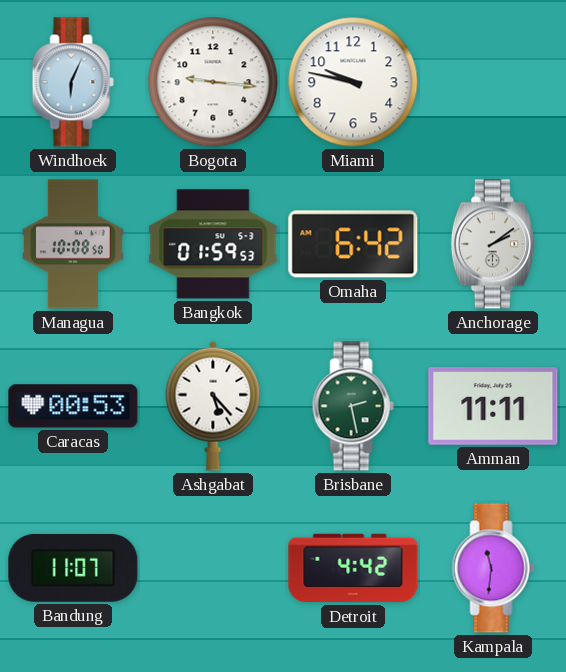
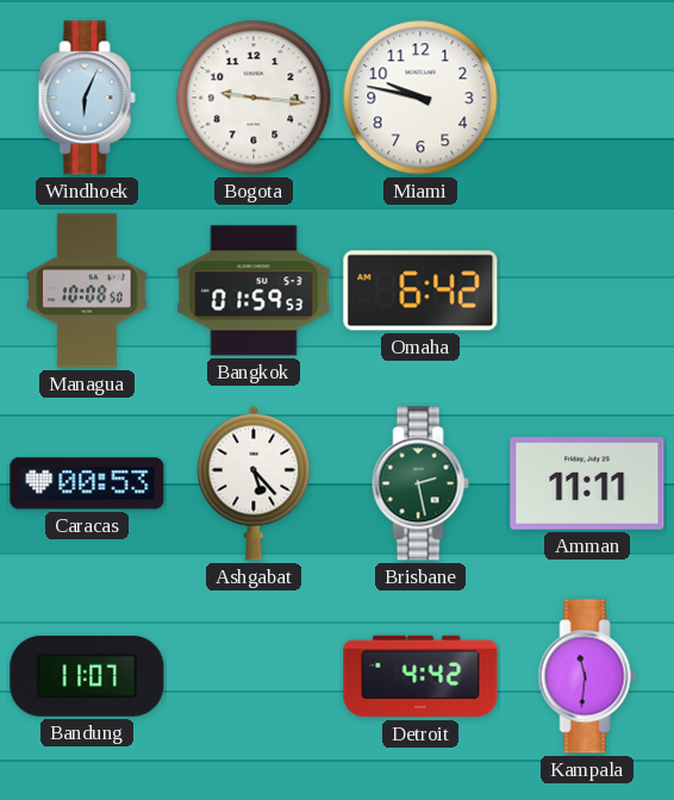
Anchorage: 2:09 -> none (493, 244)
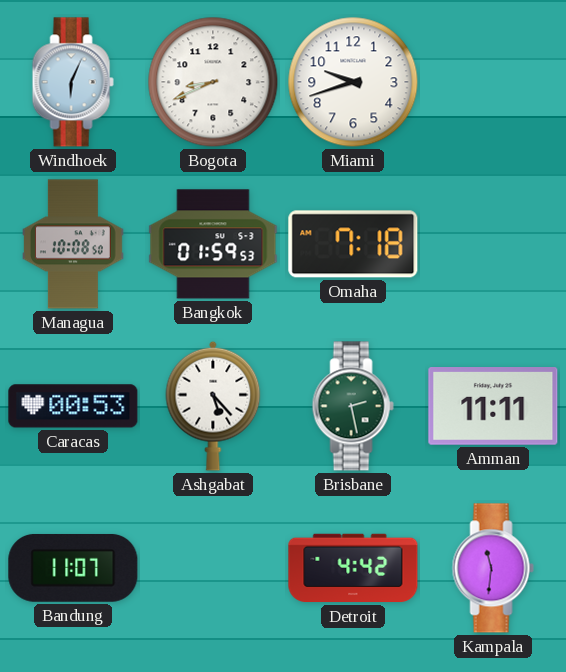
Bogota: 9:16 -> 8:41 (213, 82)
Miami: 9:47 -> 9:42 (353, 82)
Omaha: 6:42 -> 7:18 (353, 244)
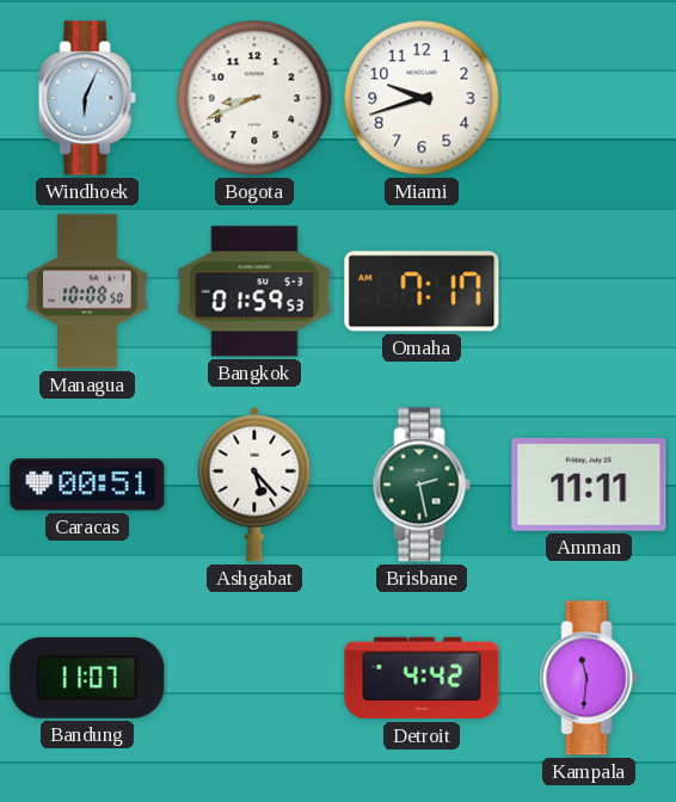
Omaha: 7:18 -> 7:17 (422, 291)
Caracas: 00:53 -> 00:51 (87, 485)
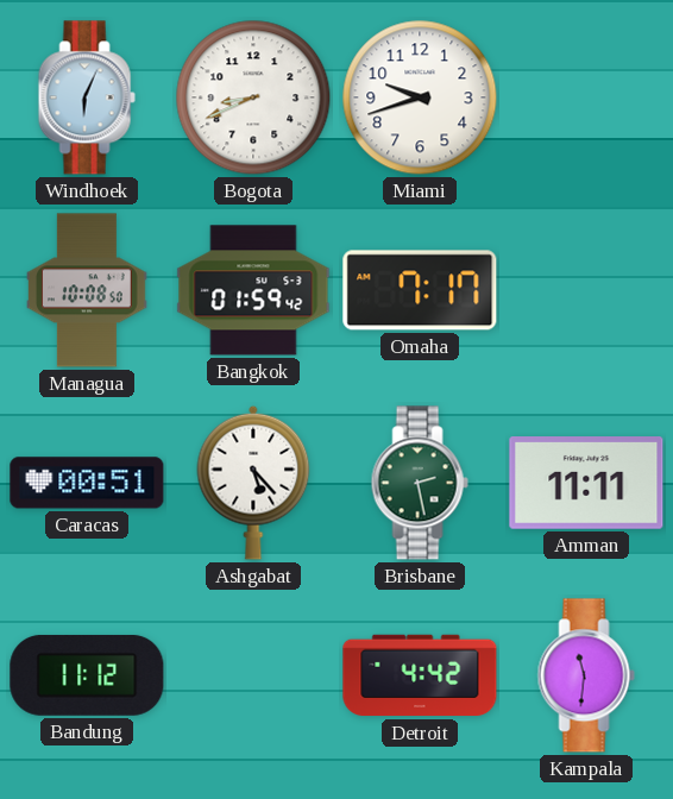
Bangkok: 01:59:53 -> 01:59:42 (253, 290)
Bandung: 11:07 -> 11:12 (87, 675)
